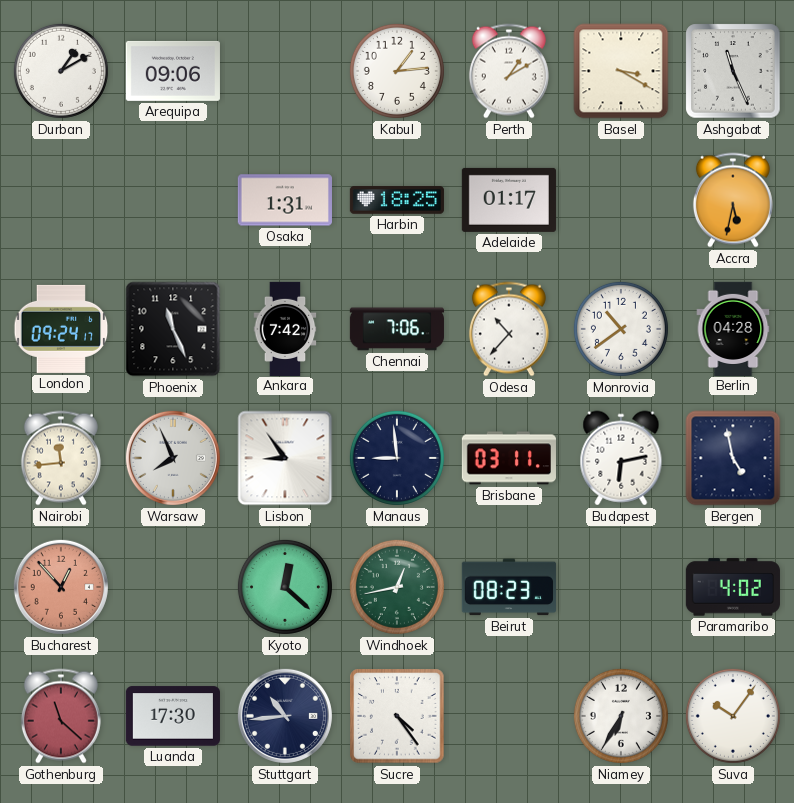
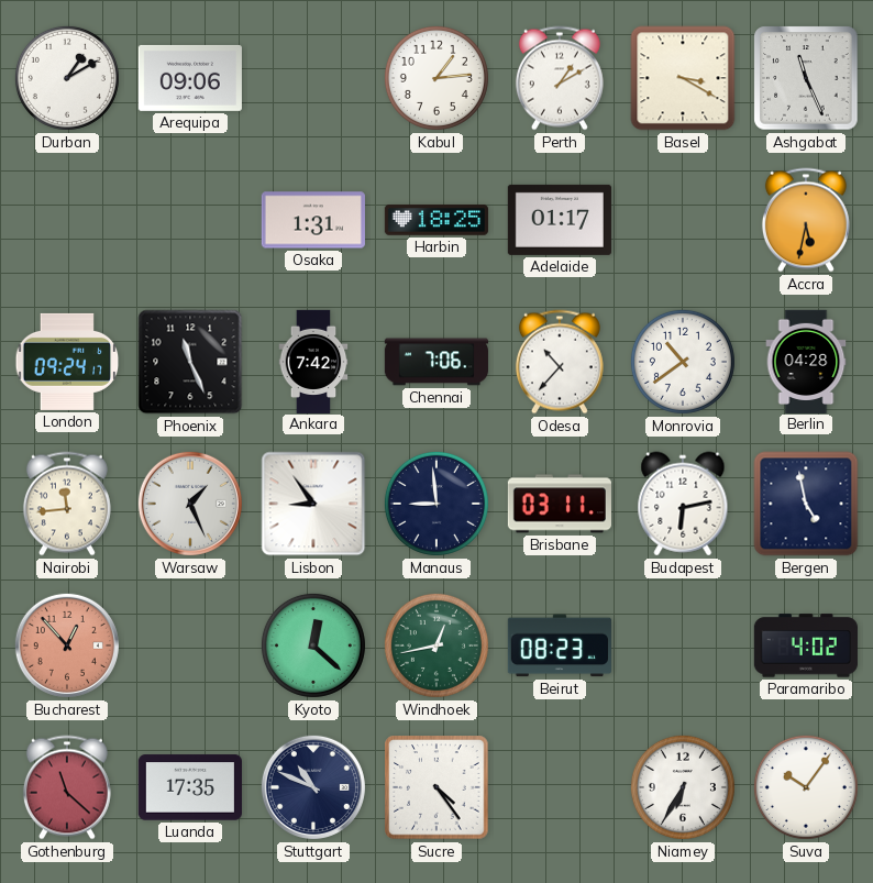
Warsaw: 7:56 -> 1:26 (190, 504)
Luanda: 17:30 -> 17:35 (190, 787)
Stuttgart: 10:44 -> 10:49 (313, 787)
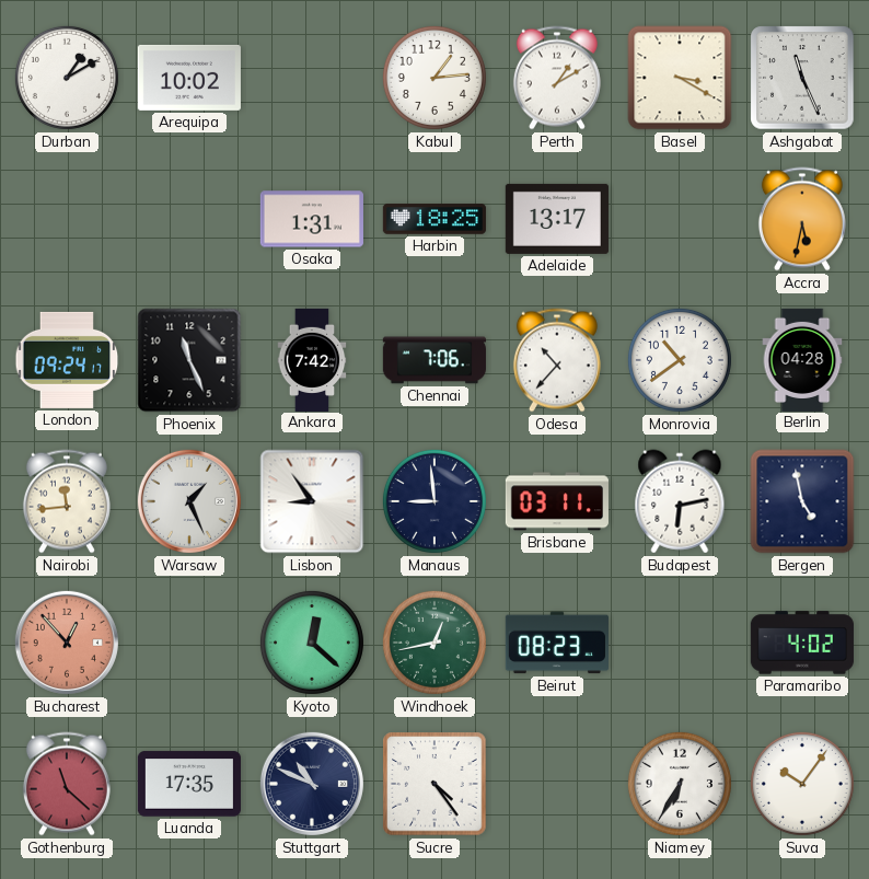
Arequipa: 09:06 -> 10:02 (189, 78)
Adelaide: 01:17 -> 13:17 (557, 219)
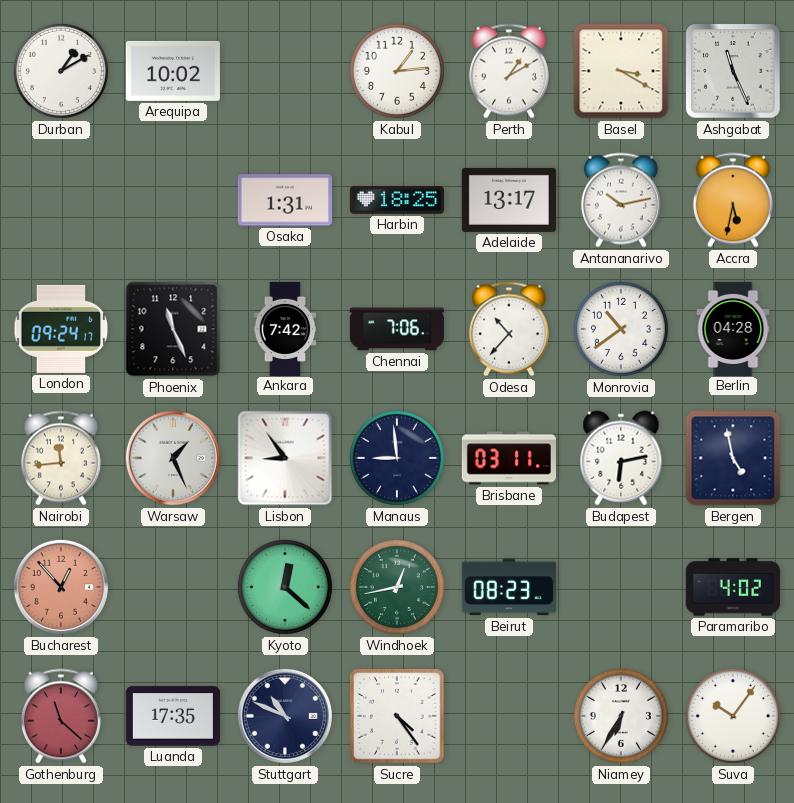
Antananarivo: none -> 10:13 (621, 200)
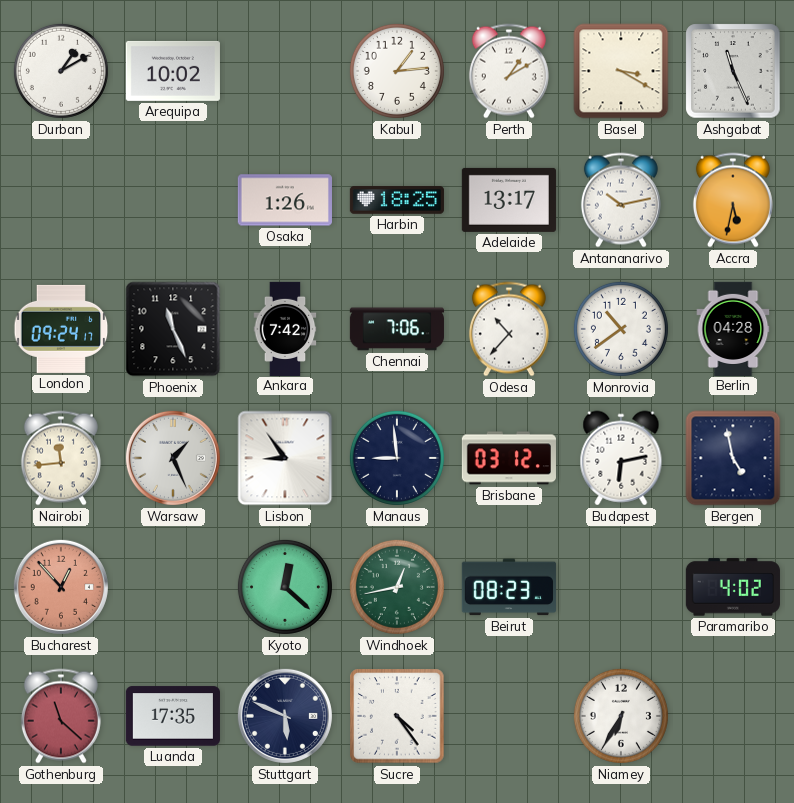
Osaka: 1:31 -> 1:26 (285, 200)
Brisbane: 03:11 -> 03:12 (509, 458)
Stuttgart: 10:49 -> 5:49 (285, 716)
Suva: 10:06 -> none (733, 716)
